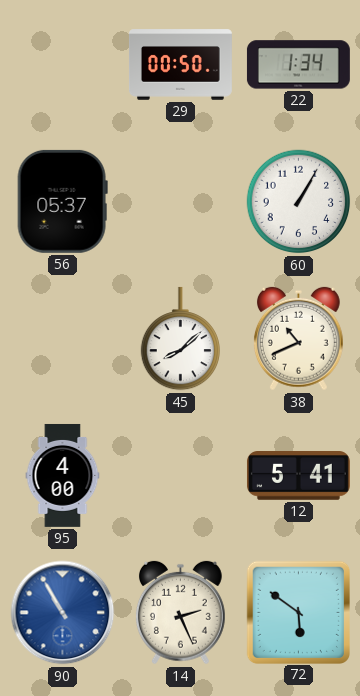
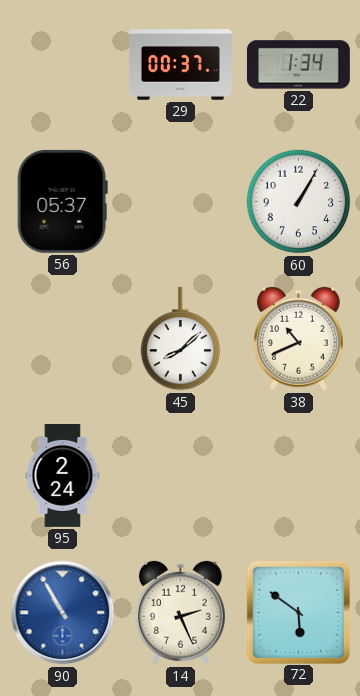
29: 00:50 -> 00:37 (180, 65)
95: 4:00 -> 2:24 (63, 475)
12: 5:41 -> none (298, 476)
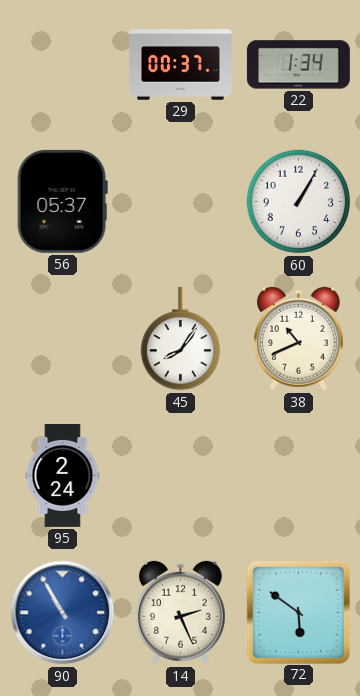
45: 8:08 -> 8:06 (180, 339)
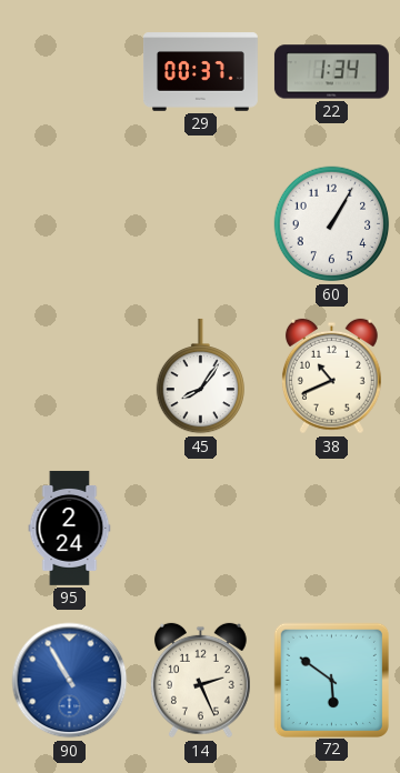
56: 05:37 -> none (62, 201)
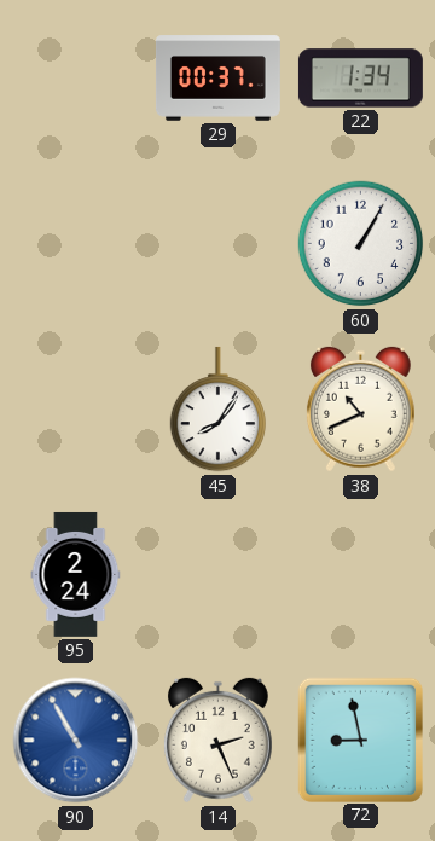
72: 5:51 -> 8:58 (360, 739)
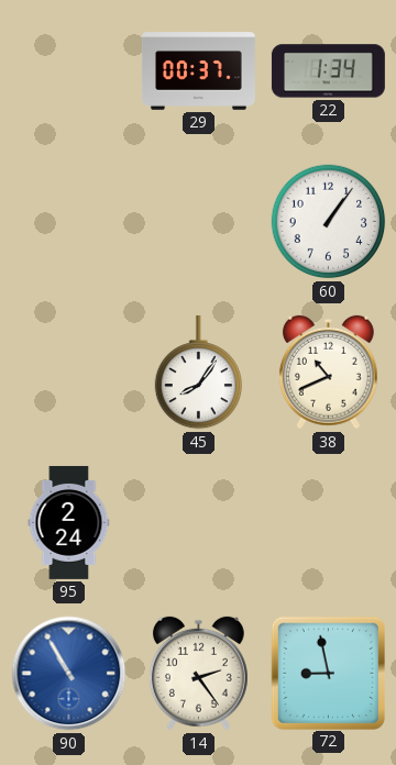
60: 1:05 -> 1:06 (329, 222)
14: 2:26 -> 2:24 (198, 674)
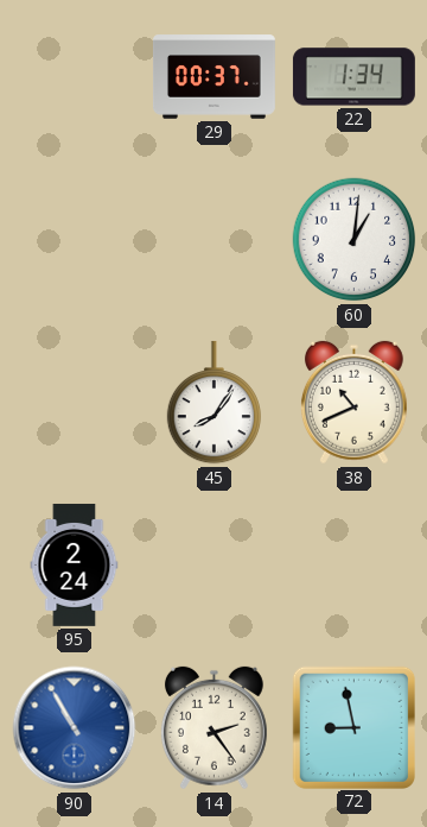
60: 1:06 -> 1:01 (355, 240)
